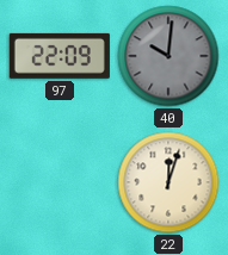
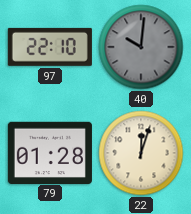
97: 22:09 -> 22:10 (50, 47)
79: none -> 01:28 (50, 152)
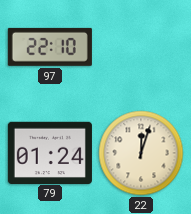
40: 10:01 -> none (141, 47)
79: 01:28 -> 01:24 (50, 152)
